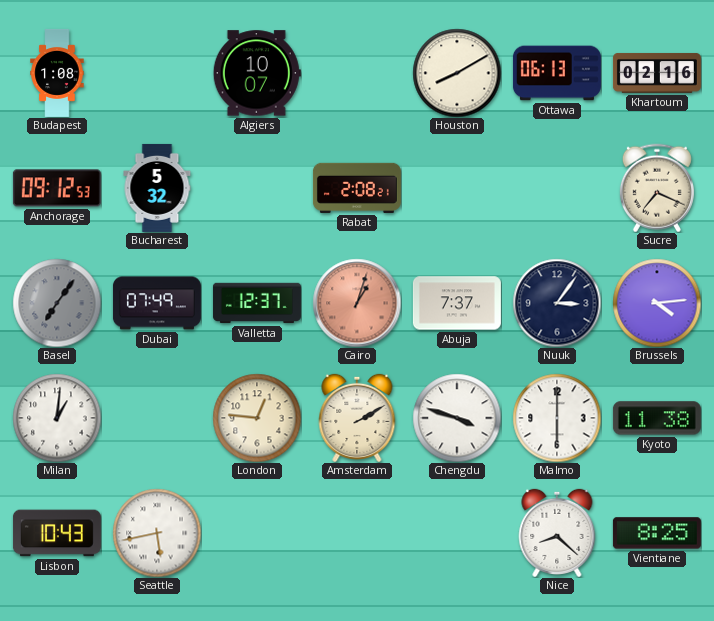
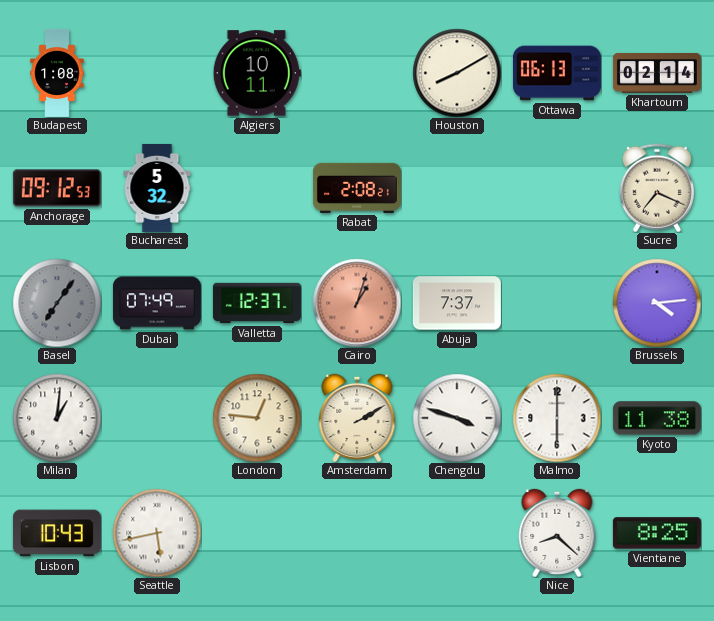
Algiers: 10:07 -> 10:11 (257, 73)
Khartoum: 02:16 -> 02:14 (657, 73)
Nuuk: 3:06 -> none (557, 303)
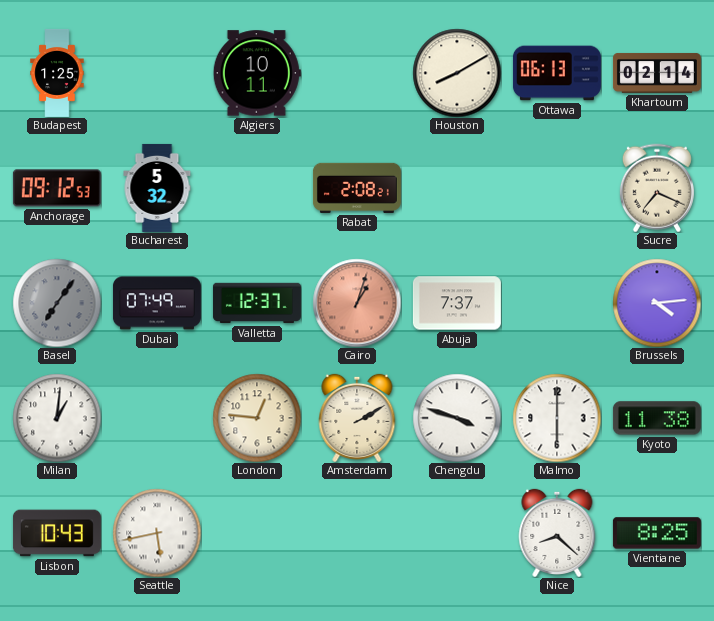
Budapest: 1:08 -> 1:25 (57, 73)
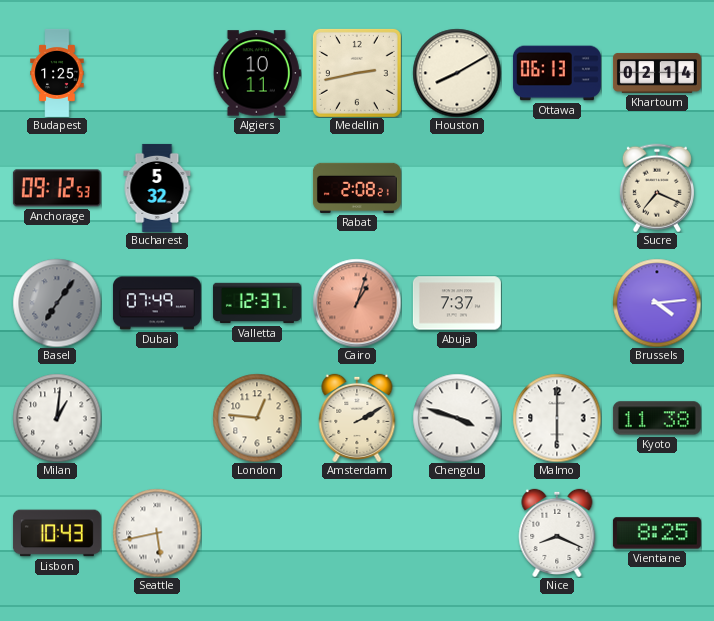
Medellin: none -> 2:43 (357, 73)
Nice: 8:22 -> 8:19 (557, 533)
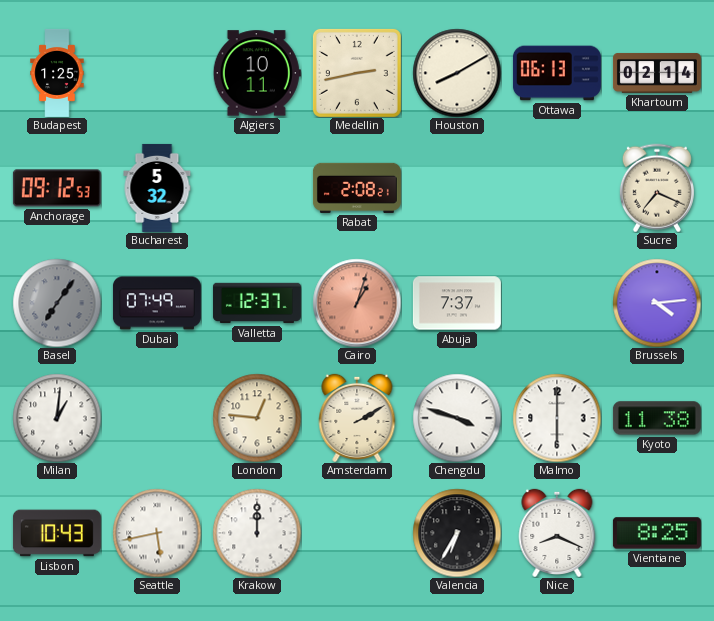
Krakow: none -> 12:00 (257, 533)
Valencia: none -> 6:35 (457, 533)
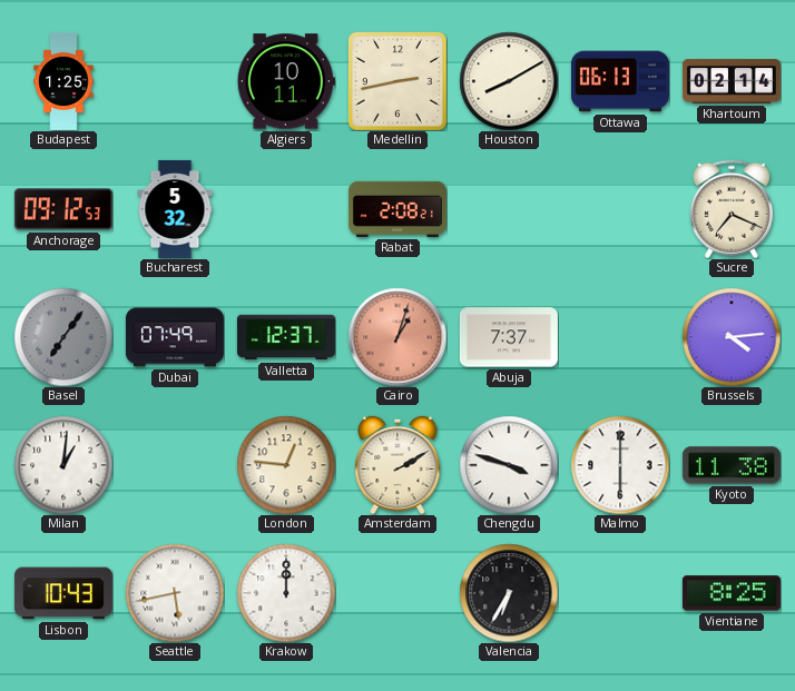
Nice: 8:19 -> none (557, 533)
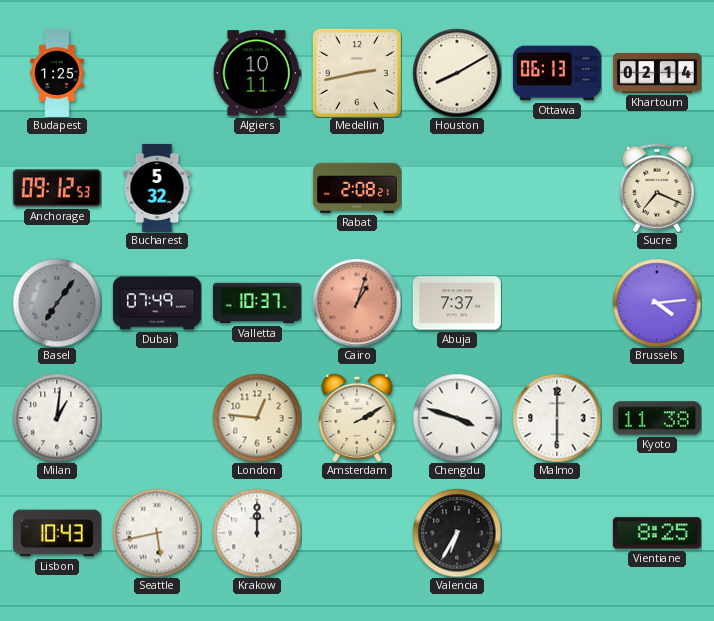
Valletta: 12:37 -> 10:37 (257, 303)
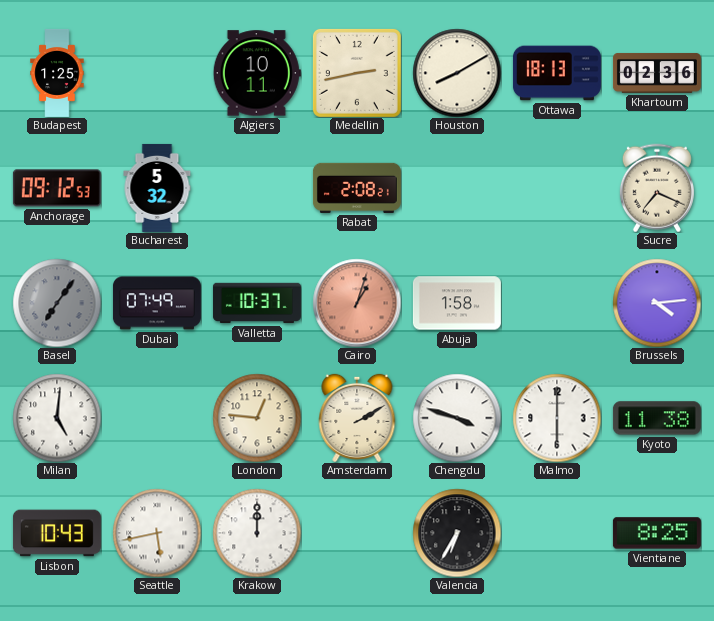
Ottawa: 06:13 -> 18:13 (557, 73)
Khartoum: 02:14 -> 02:36 (657, 73)
Abuja: 7:37 -> 1:58 (457, 303)
Milan: 1:01 -> 5:01 (57, 418)
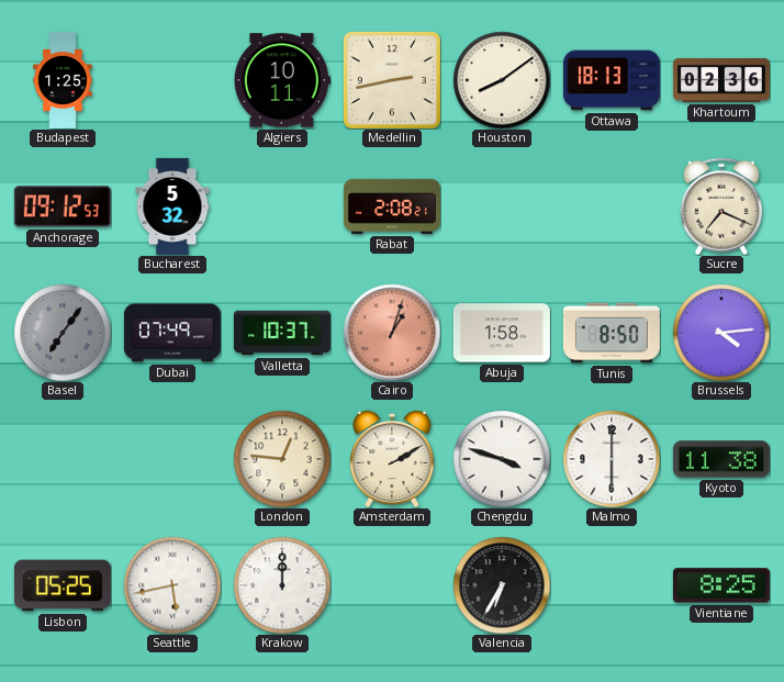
Houston: 8:10 -> 8:09 (502, 80)
Tunis: none -> 8:50 (612, 333)
Milan: 5:01 -> none (57, 418)
Lisbon: 10:43 -> 05:25 (63, 585)
